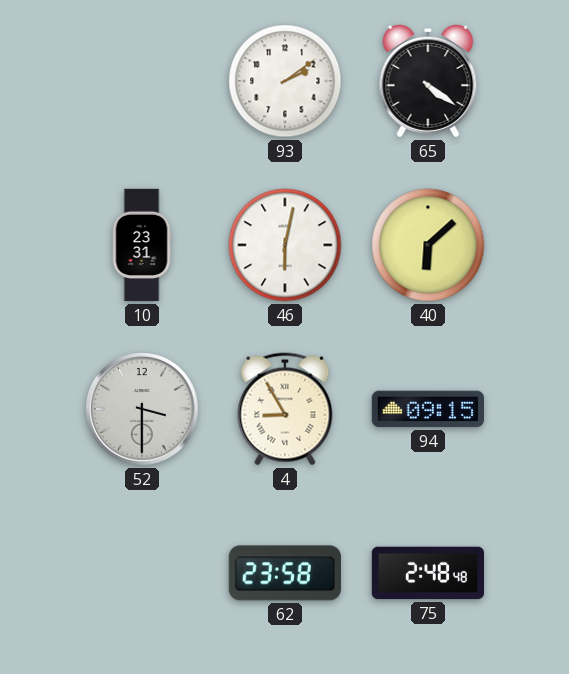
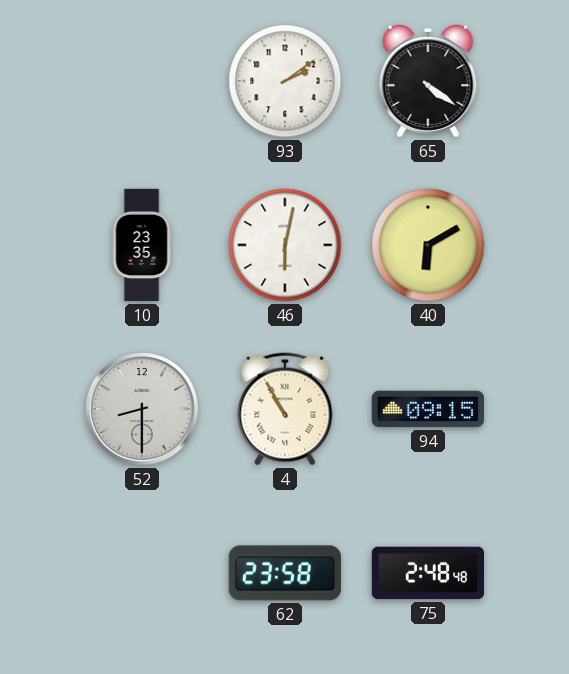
10: 23:31 -> 23:35 (142, 245)
40: 6:08 -> 6:10 (428, 245)
52: 3:30 -> 8:30 (143, 410)
4: 8:55 -> 10:55 (285, 409)
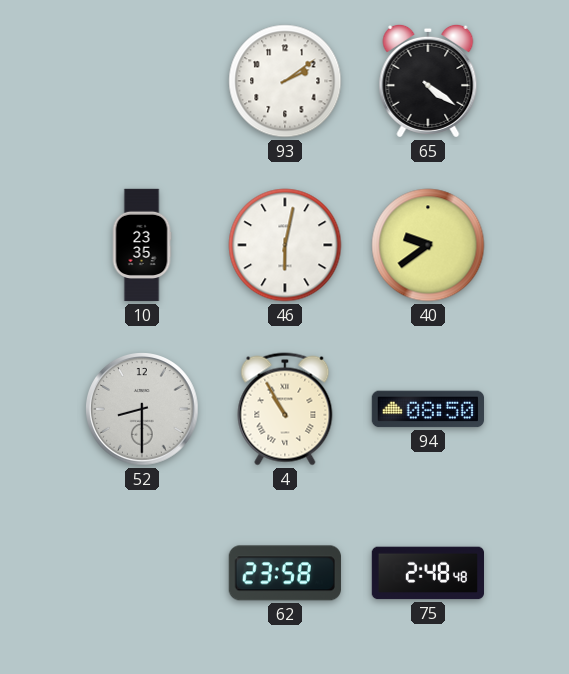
40: 6:10 -> 9:39 (428, 245)
94: 09:15 -> 08:50 (427, 409)
